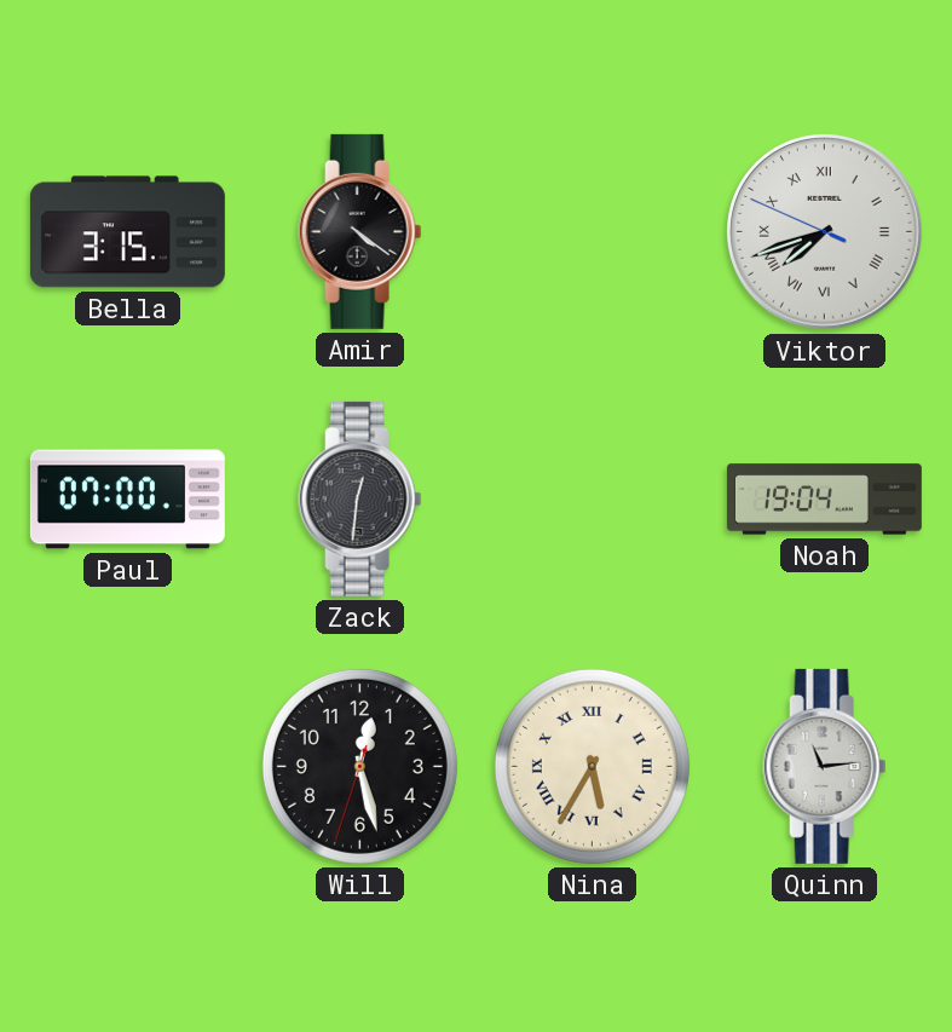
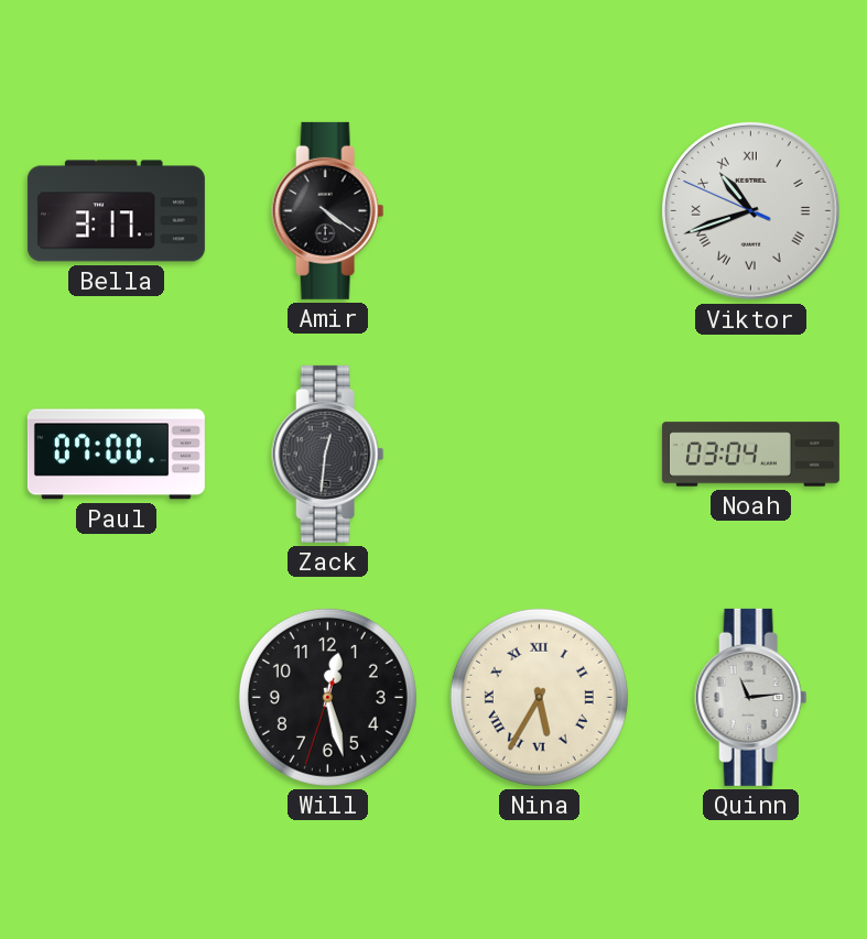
Bella: 3:15 -> 3:17 (116, 211)
Viktor: 7:41 -> 10:41 (751, 211)
Noah: 19:04 -> 03:04 (750, 455)
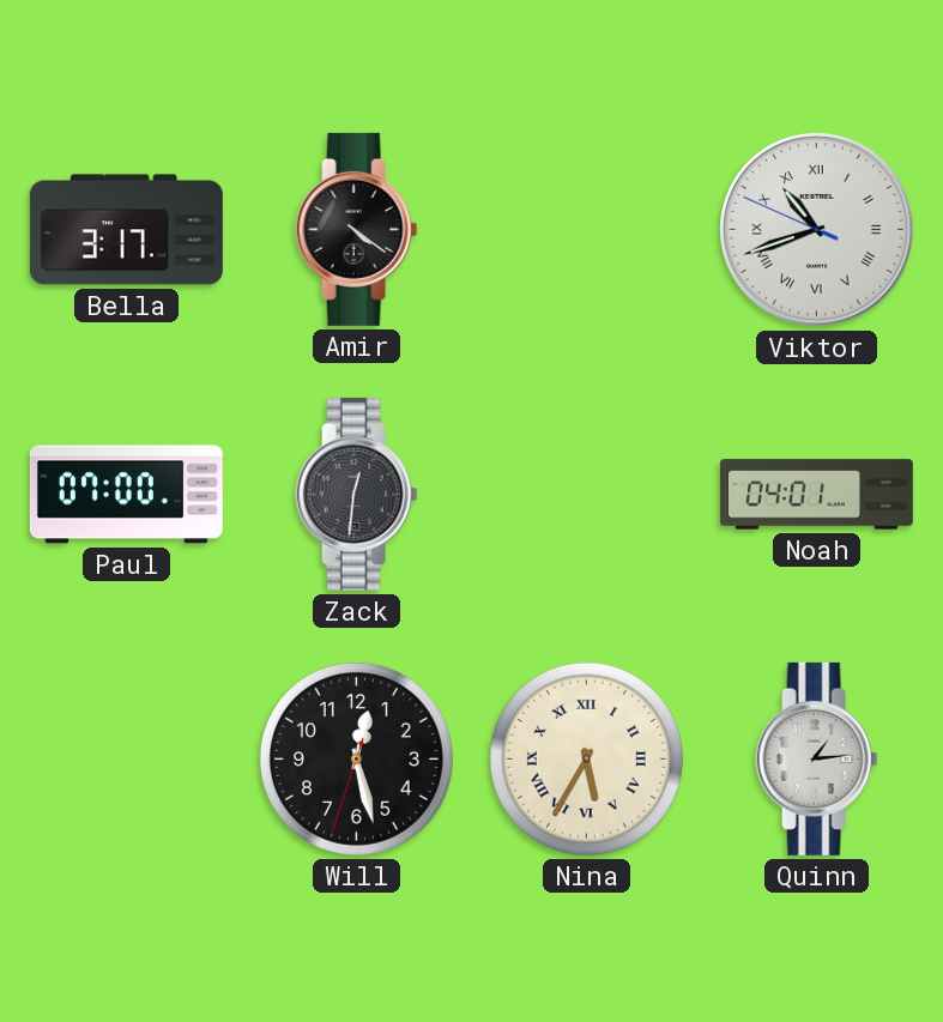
Noah: 03:04 -> 04:01 (816, 495)
Quinn: 11:14 -> 1:14 (817, 758)
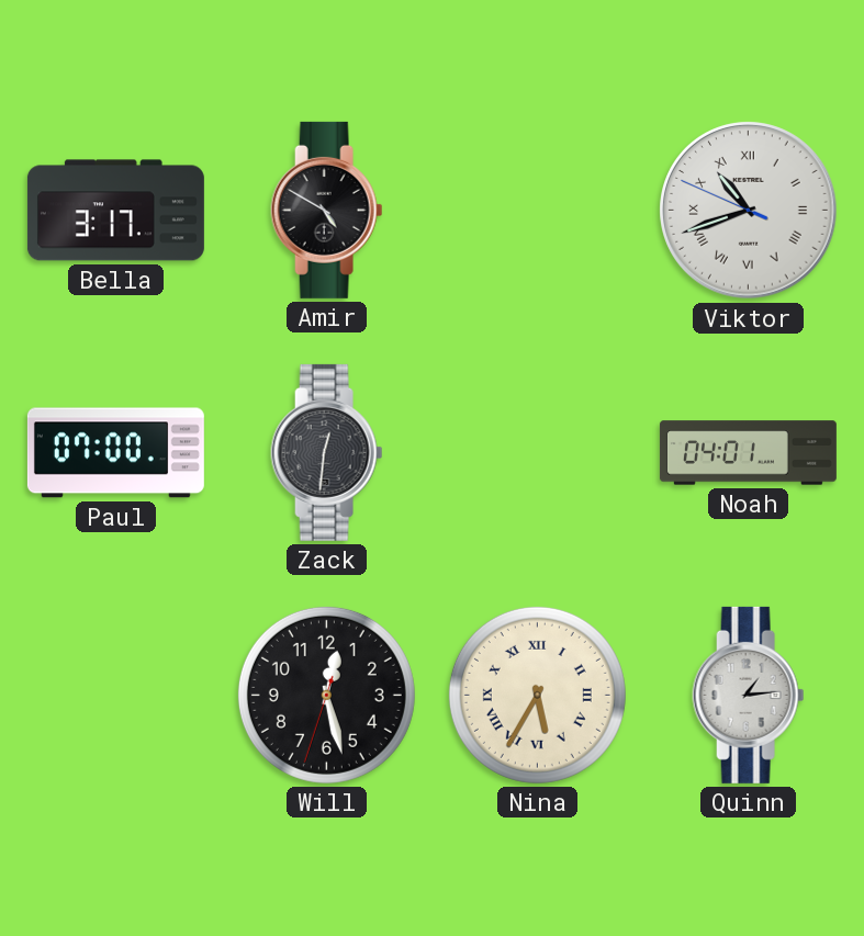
Amir: 4:21 -> 4:50 (327, 210)
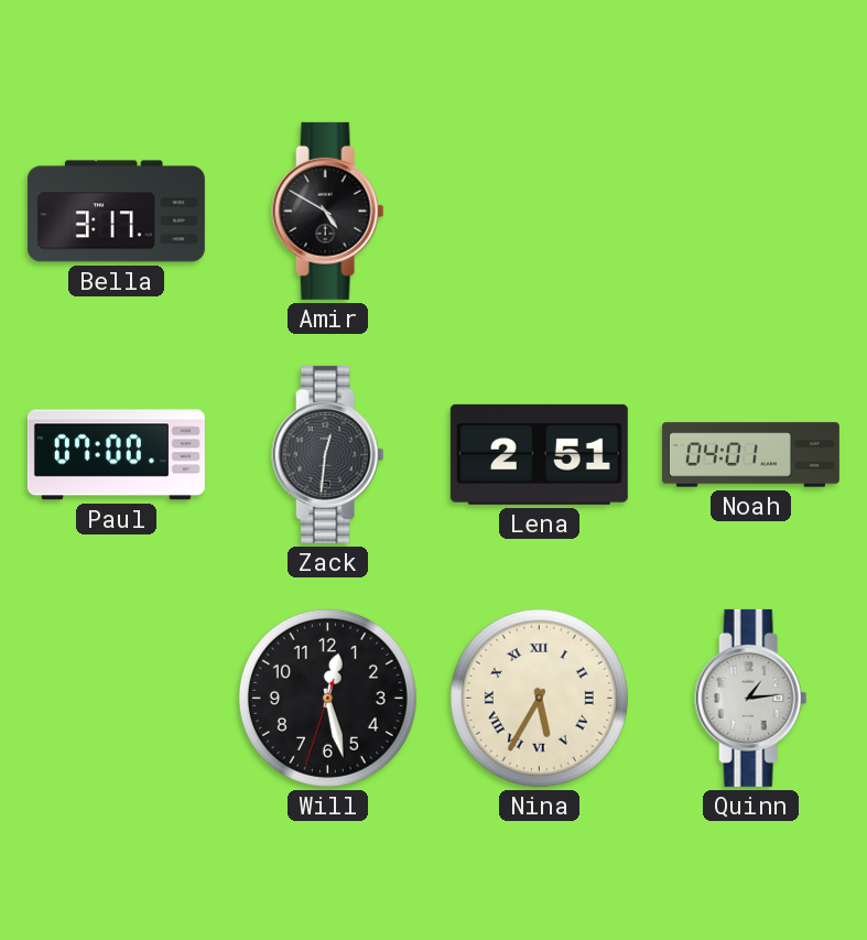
Viktor: 10:41 -> none (749, 211)
Lena: none -> 2:51 (539, 454)
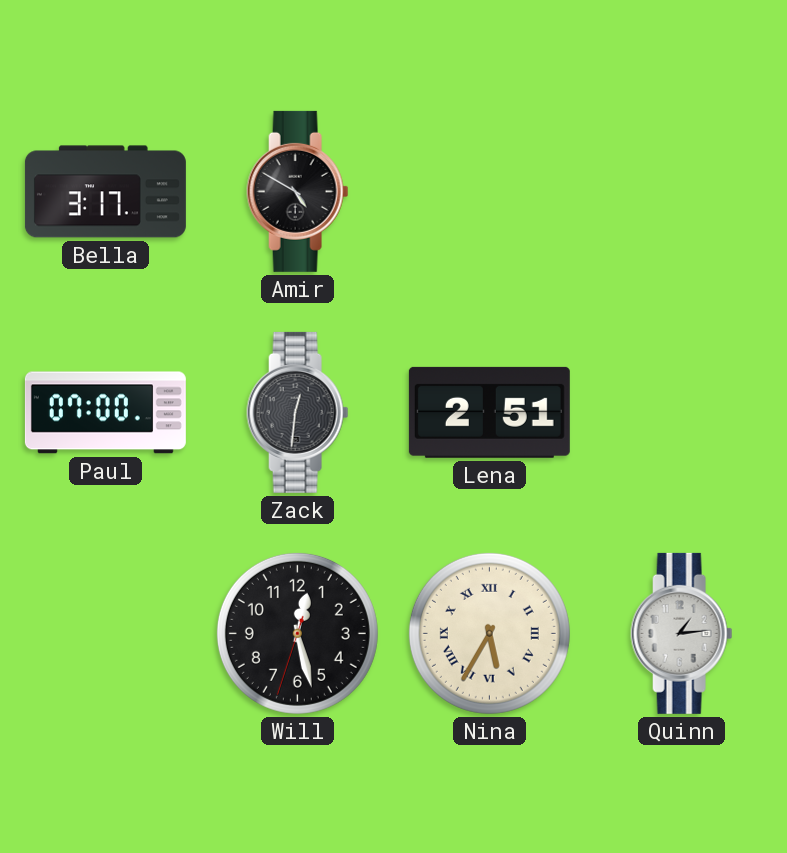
Noah: 04:01 -> none (750, 455)
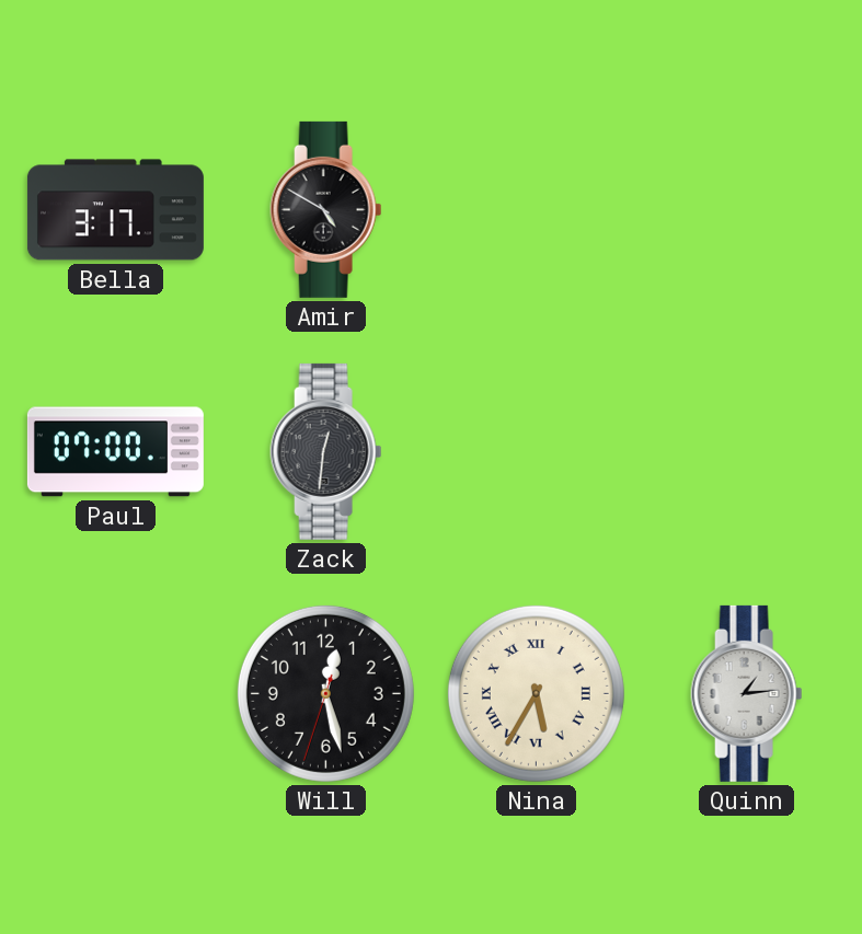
Lena: 2:51 -> none (489, 412)
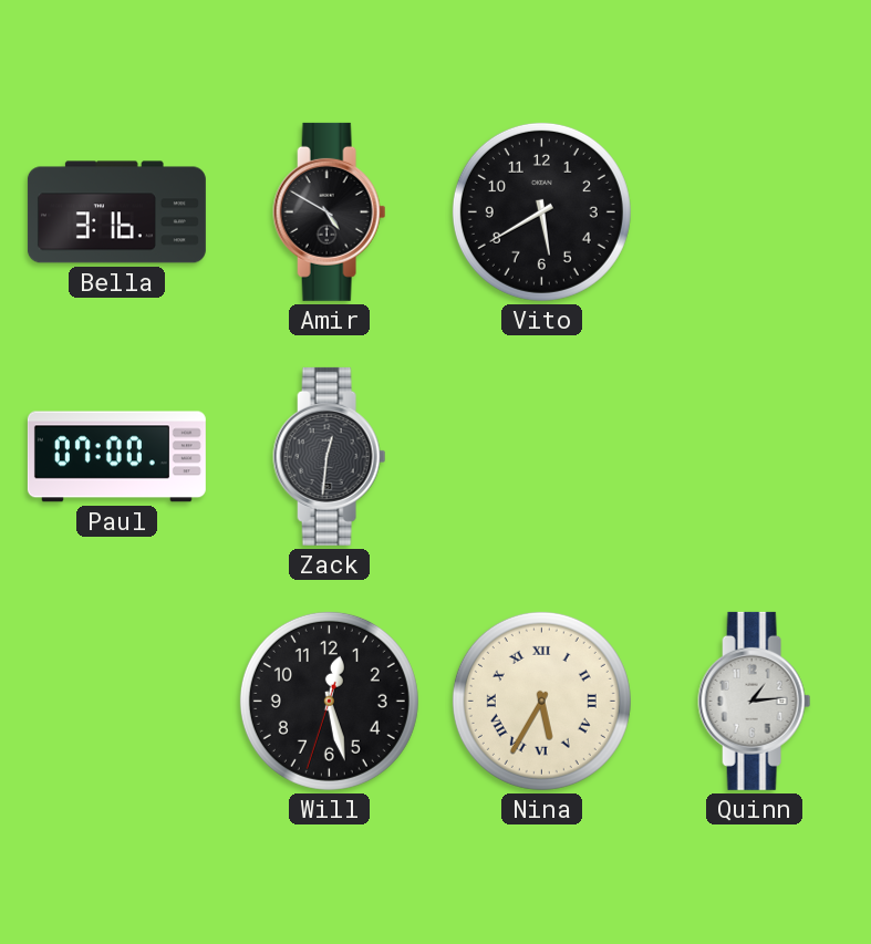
Bella: 3:17 -> 3:16 (116, 212)
Vito: none -> 5:40 (541, 211)
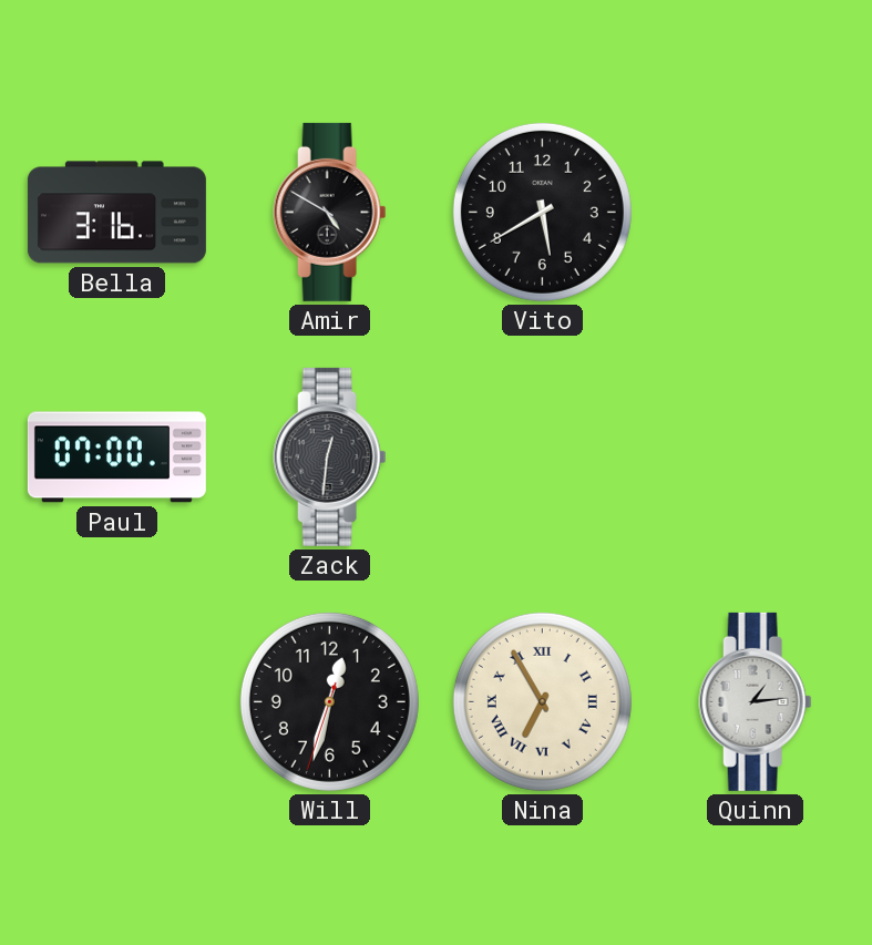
Will: 12:27 -> 12:32 (329, 701)
Nina: 5:35 -> 6:55 (542, 701)
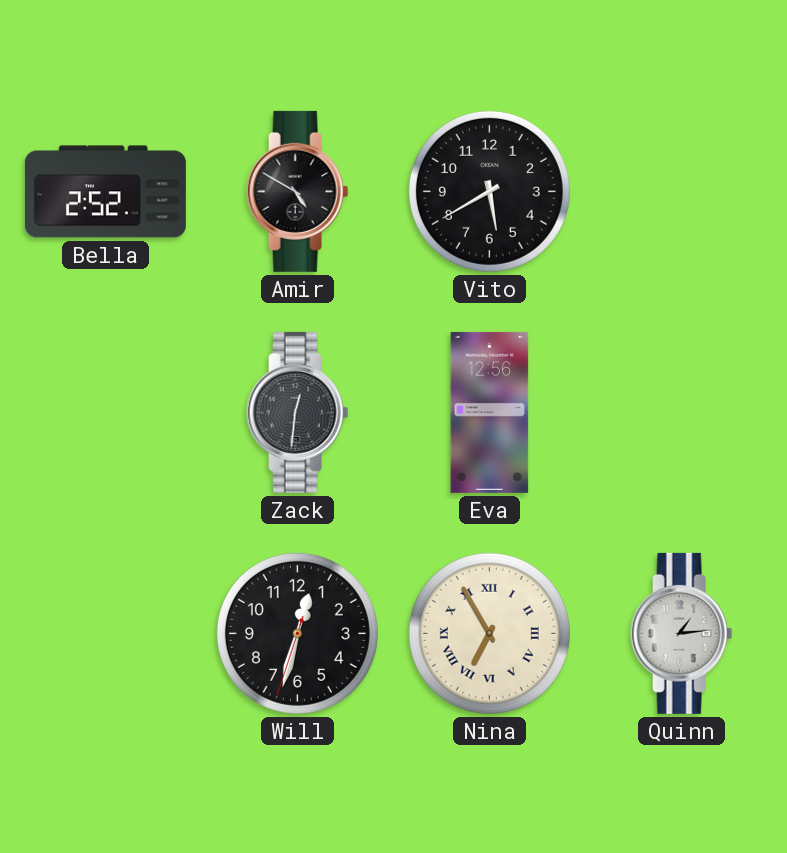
Bella: 3:16 -> 2:52 (105, 192)
Paul: 07:00 -> none (116, 458)
Eva: none -> 12:56 (490, 412)
